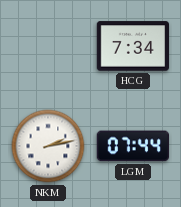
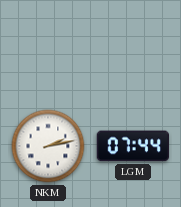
HCG: 7:34 -> none (132, 46)
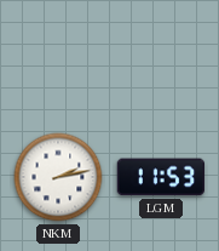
LGM: 07:44 -> 11:53 (161, 177)
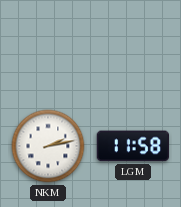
LGM: 11:53 -> 11:58 (133, 146)
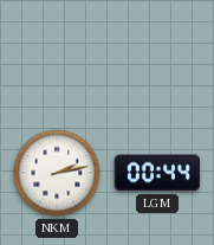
LGM: 11:58 -> 00:44 (157, 173)
